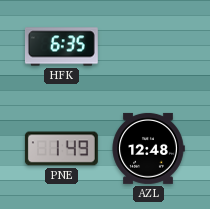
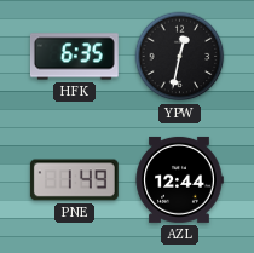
YPW: none -> 12:32 (180, 57)
AZL: 12:48 -> 12:44 (179, 179)
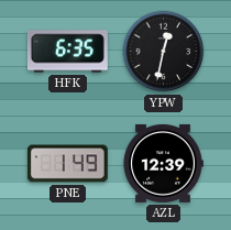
AZL: 12:44 -> 12:39 (163, 163)
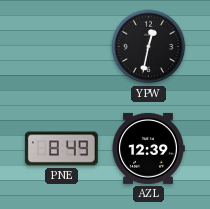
HFK: 6:35 -> none (67, 52)
PNE: 1:49 -> 8:49 (61, 149)
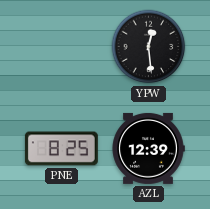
YPW: 12:32 -> 12:29 (149, 47)
PNE: 8:49 -> 8:25 (61, 149)
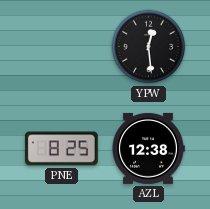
AZL: 12:39 -> 12:38 (148, 148)
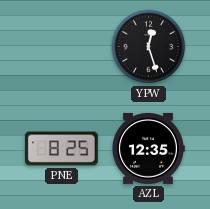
YPW: 12:29 -> 12:27 (149, 47)
AZL: 12:38 -> 12:35 (148, 148)
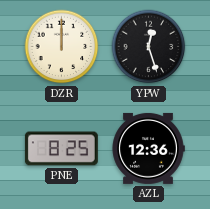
DZR: none -> 12:00 (62, 47)
AZL: 12:35 -> 12:36 (148, 148)
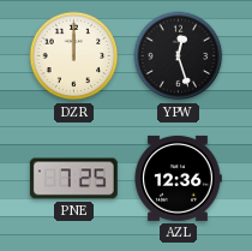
PNE: 8:25 -> 7:25 (73, 179)
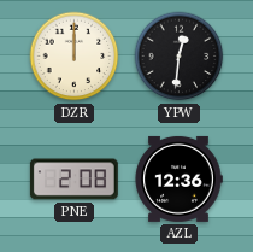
YPW: 12:27 -> 12:31 (180, 57)
PNE: 7:25 -> 2:08 (73, 180)
